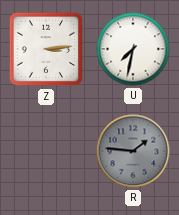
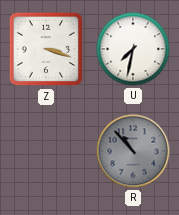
Z: 3:14 -> 3:18 (46, 49)
R: 1:46 -> 10:53 (133, 151)
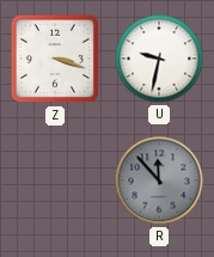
U: 7:32 -> 9:32 (159, 59)
R: 10:53 -> 11:53 (159, 180)
